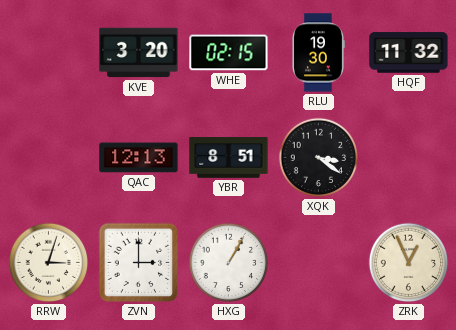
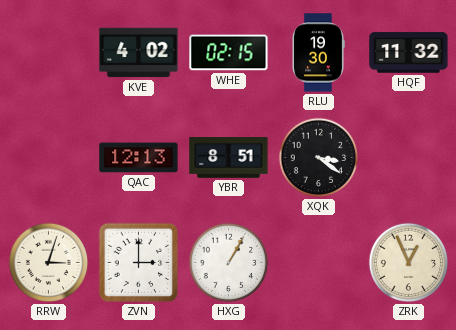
KVE: 3:20 -> 4:02 (139, 53)
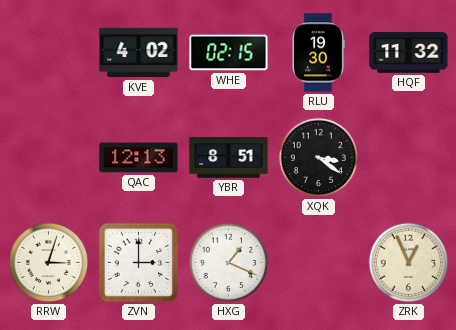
HXG: 1:05 -> 1:19 (229, 263)
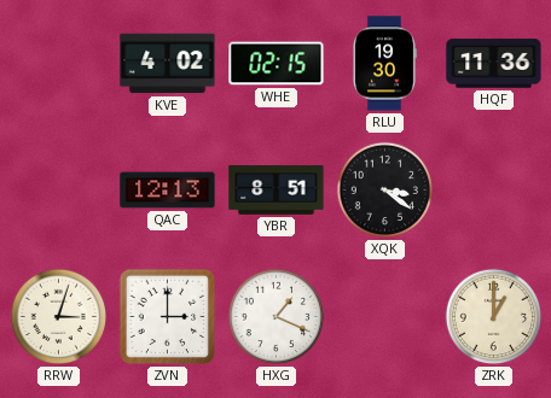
HQF: 11:32 -> 11:36 (494, 64)
ZRK: 12:56 -> 1:00 (494, 317)
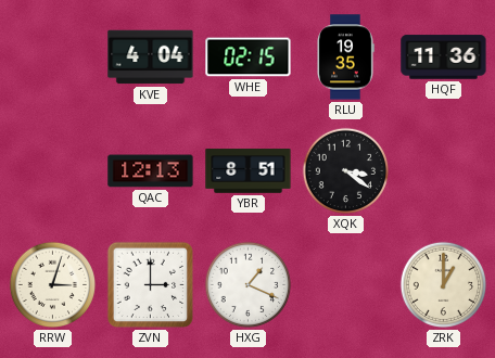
KVE: 4:02 -> 4:04 (151, 57)
RLU: 19:30 -> 19:35 (345, 57)
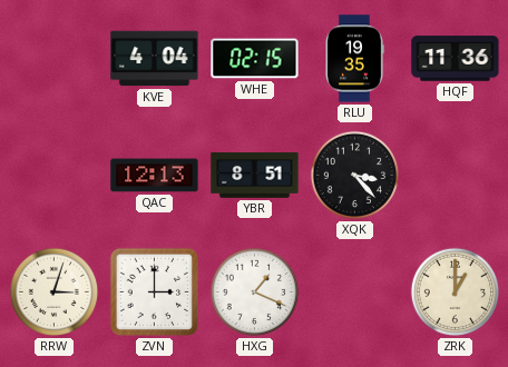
XQK: 3:21 -> 3:23 (355, 176)
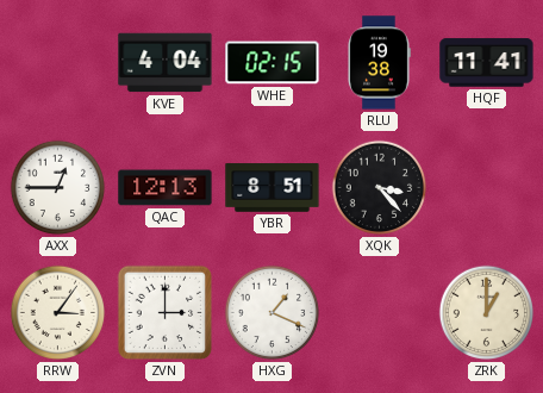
RLU: 19:35 -> 19:38 (379, 63)
HQF: 11:36 -> 11:41 (487, 63)
AXX: none -> 12:45 (58, 188)
RRW: 3:03 -> 3:06 (58, 313)
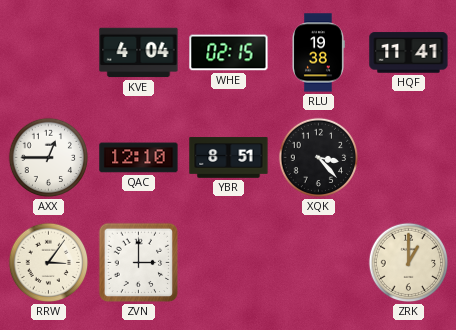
QAC: 12:13 -> 12:10 (139, 158)
HXG: 1:19 -> none (273, 313)
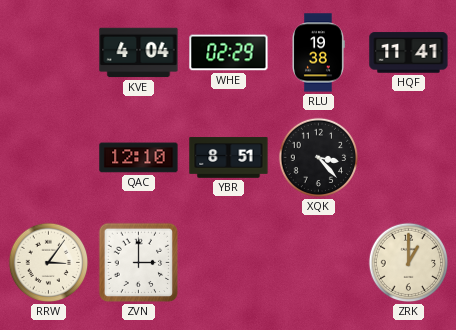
WHE: 02:15 -> 02:29 (229, 53)
AXX: 12:45 -> none (49, 158)
